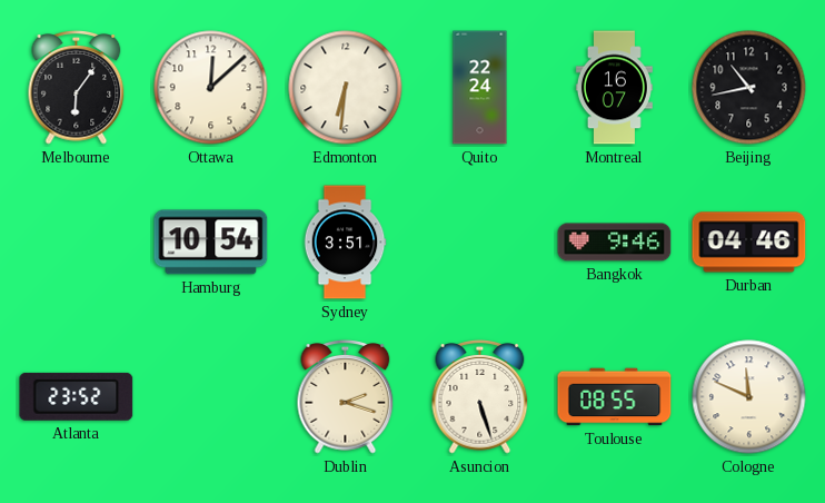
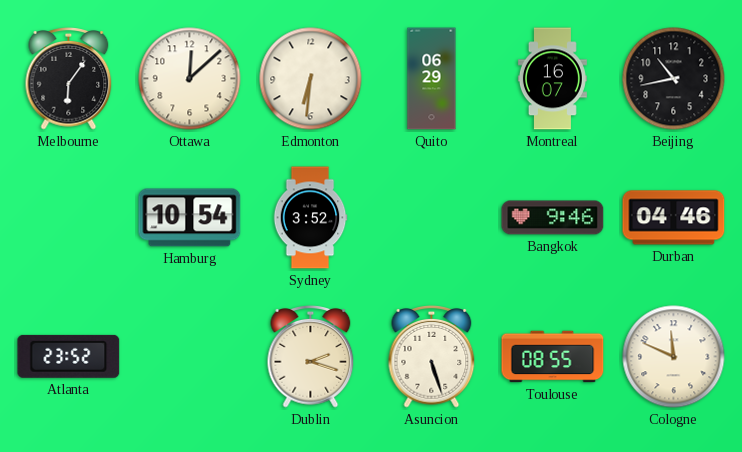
Quito: 22:24 -> 06:29 (432, 79)
Sydney: 3:51 -> 3:52 (310, 218)
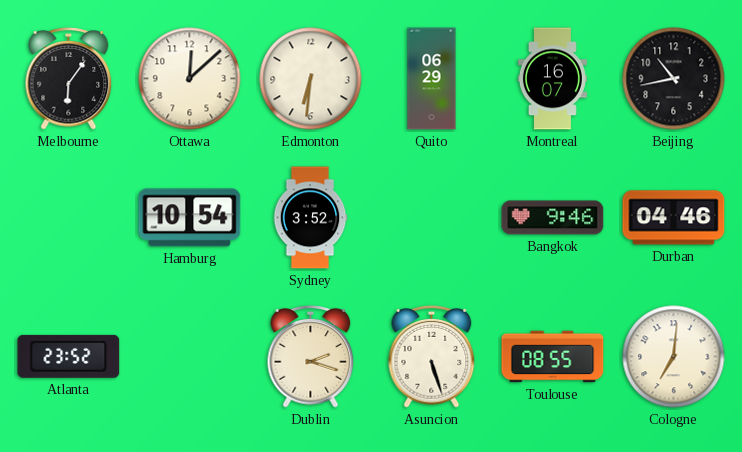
Cologne: 11:49 -> 7:01 (674, 357)
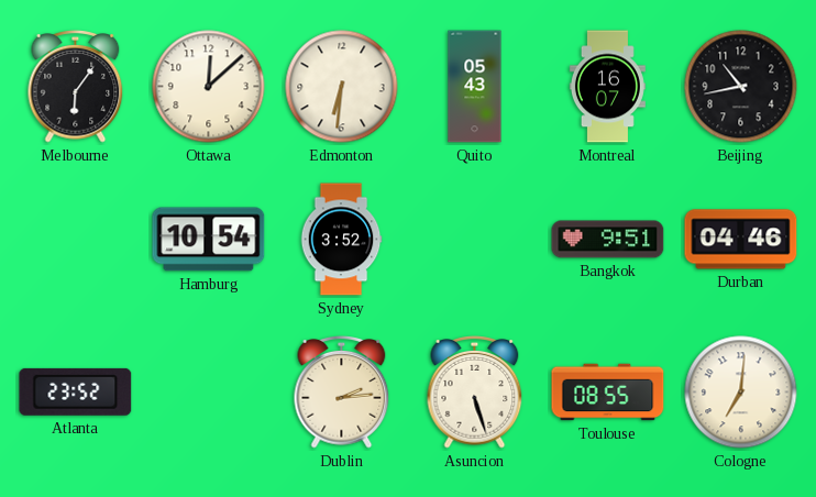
Quito: 06:29 -> 05:43 (475, 87)
Bangkok: 9:46 -> 9:51 (608, 240)
Dublin: 2:18 -> 2:14 (342, 393)
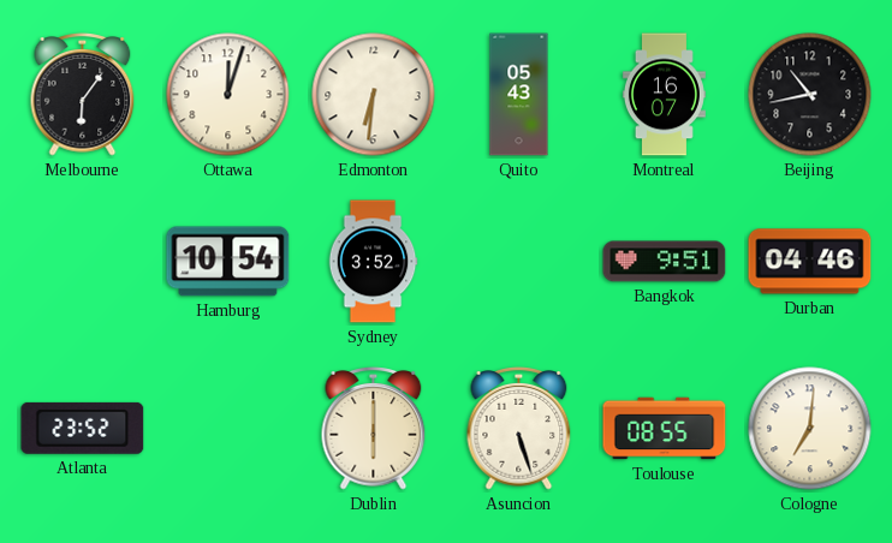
Ottawa: 12:08 -> 12:03 (228, 95)
Dublin: 2:14 -> 6:00 (374, 429)
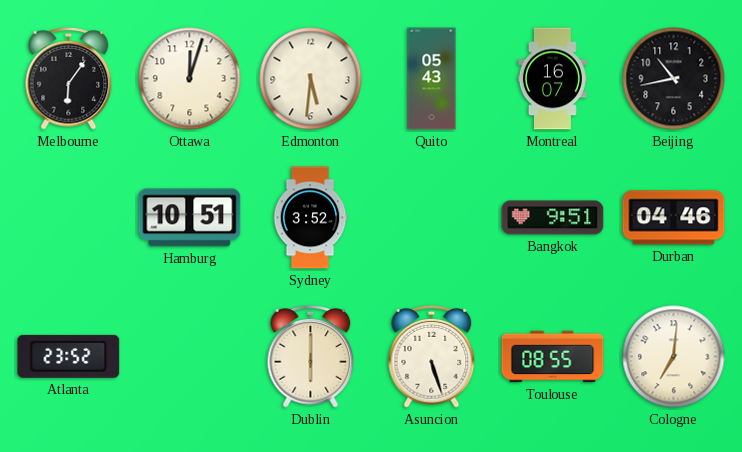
Edmonton: 6:31 -> 5:31 (311, 79)
Hamburg: 10:54 -> 10:51 (190, 218)
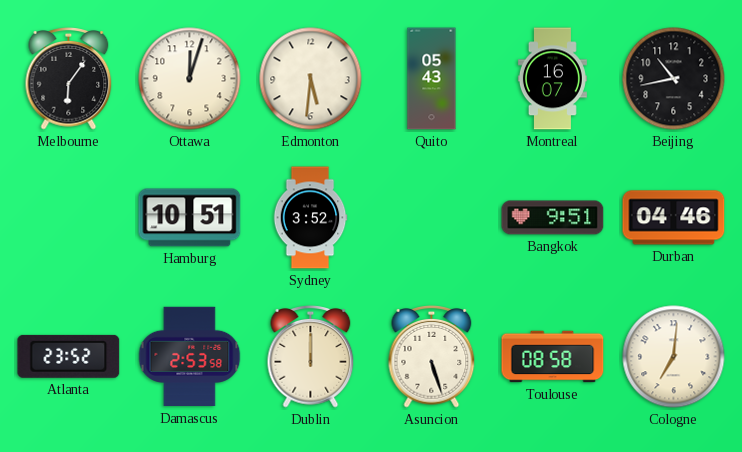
Damascus: none -> 2:53 (190, 357)
Dublin: 6:00 -> 12:00 (311, 357)
Toulouse: 08:55 -> 08:58 (553, 357)
